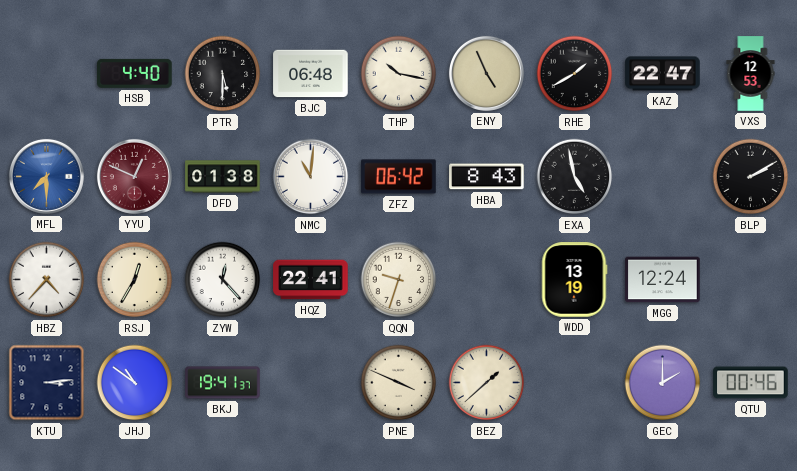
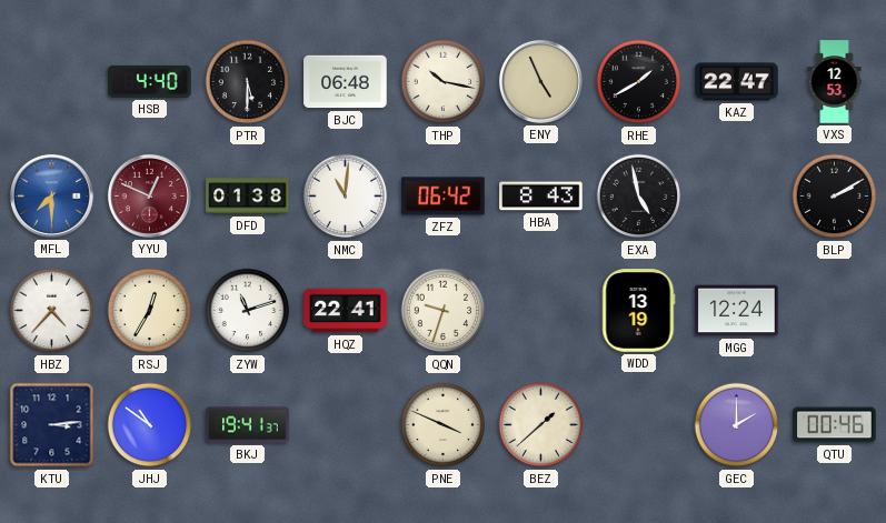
ZYW: 12:23 -> 11:12 (248, 311)
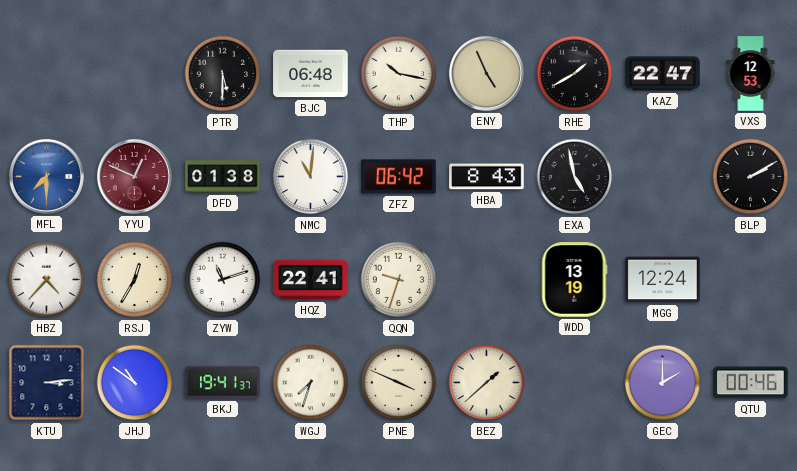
HSB: 4:40 -> none (150, 81)
WGJ: none -> 7:33 (311, 383)
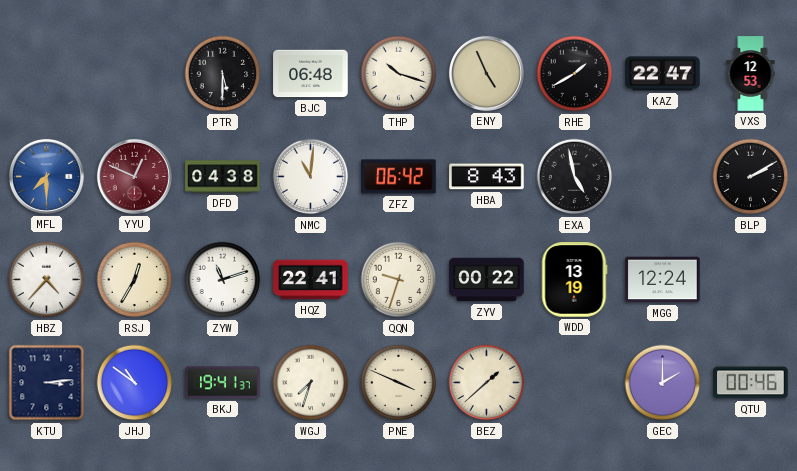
THP: 10:17 -> 10:18 (399, 74)
DFD: 01:38 -> 04:38 (223, 177)
ZYV: none -> 00:22 (487, 280)
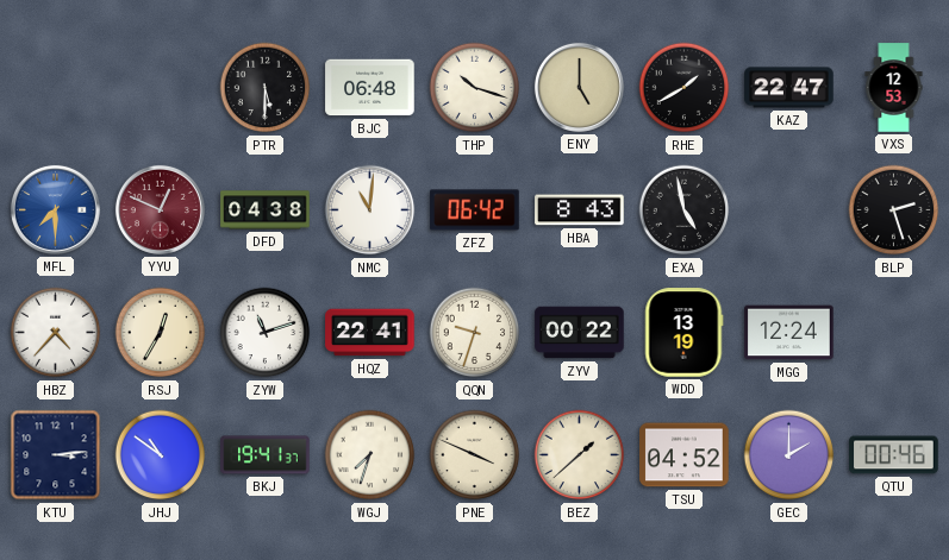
ENY: 4:56 -> 5:00 (579, 87)
BLP: 2:10 -> 2:27 (894, 210)
TSU: none -> 04:52 (685, 455)
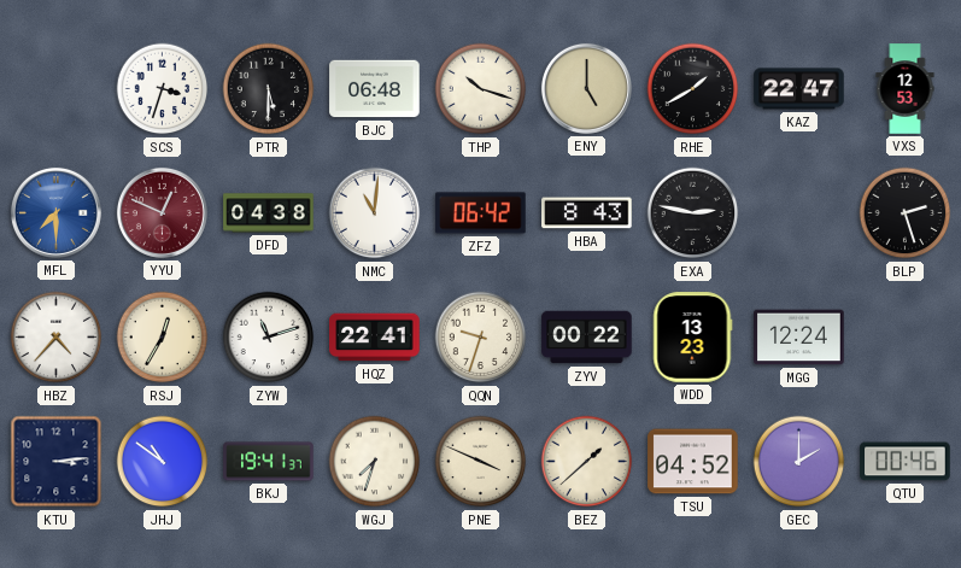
SCS: none -> 3:33 (163, 89)
EXA: 4:58 -> 2:47 (693, 213)
WDD: 13:19 -> 13:23 (693, 338)
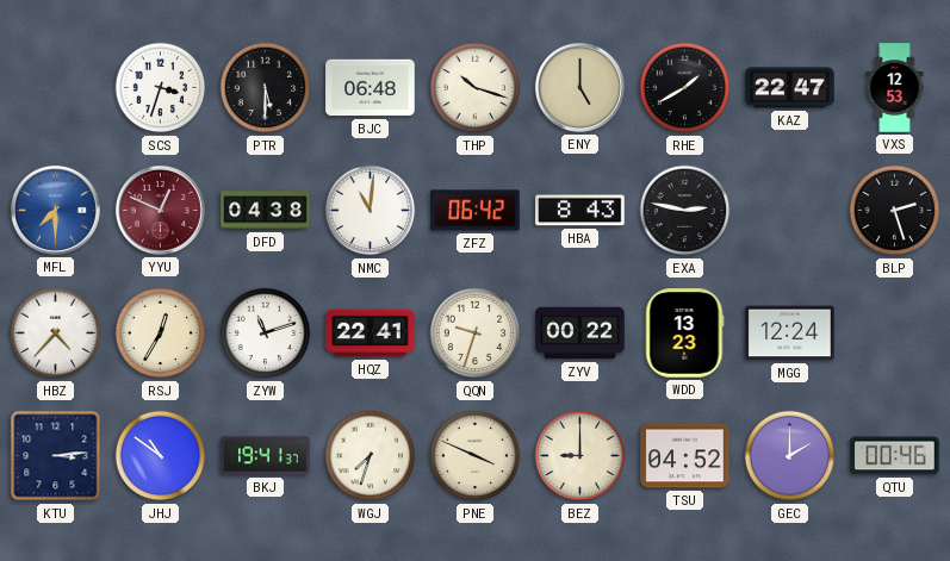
BEZ: 1:38 -> 9:00 (580, 456)
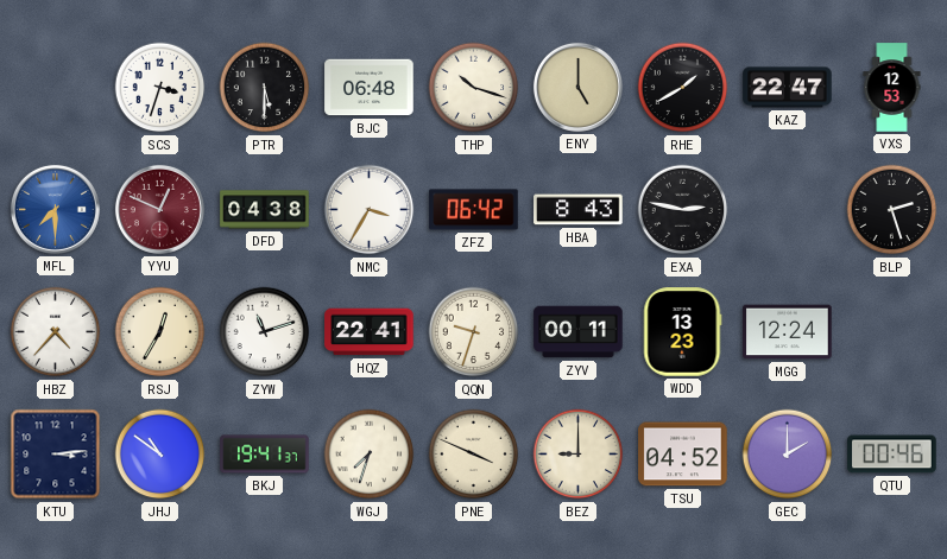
NMC: 11:01 -> 3:35 (370, 210)
ZYV: 00:22 -> 00:11 (579, 332)
